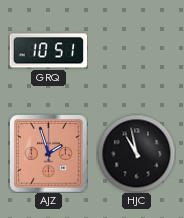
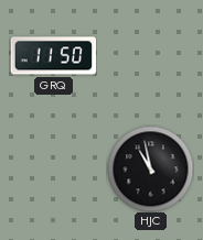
GRQ: 10:51 -> 11:50 (53, 56)
AJZ: 1:57 -> none (48, 153)
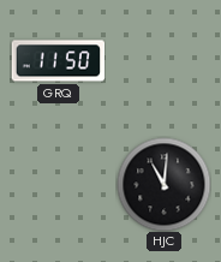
HJC: 10:58 -> 11:01 (163, 184)
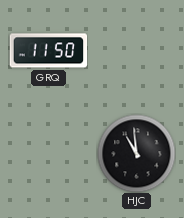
HJC: 11:01 -> 10:59 (136, 153)
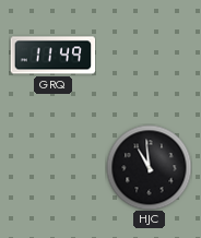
GRQ: 11:50 -> 11:49 (52, 56)
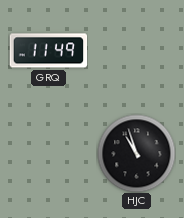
HJC: 10:59 -> 10:57 (136, 153)
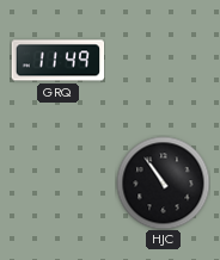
HJC: 10:57 -> 10:54 (163, 182)
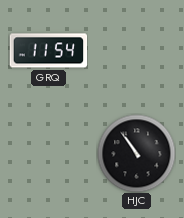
GRQ: 11:49 -> 11:54 (48, 51)
